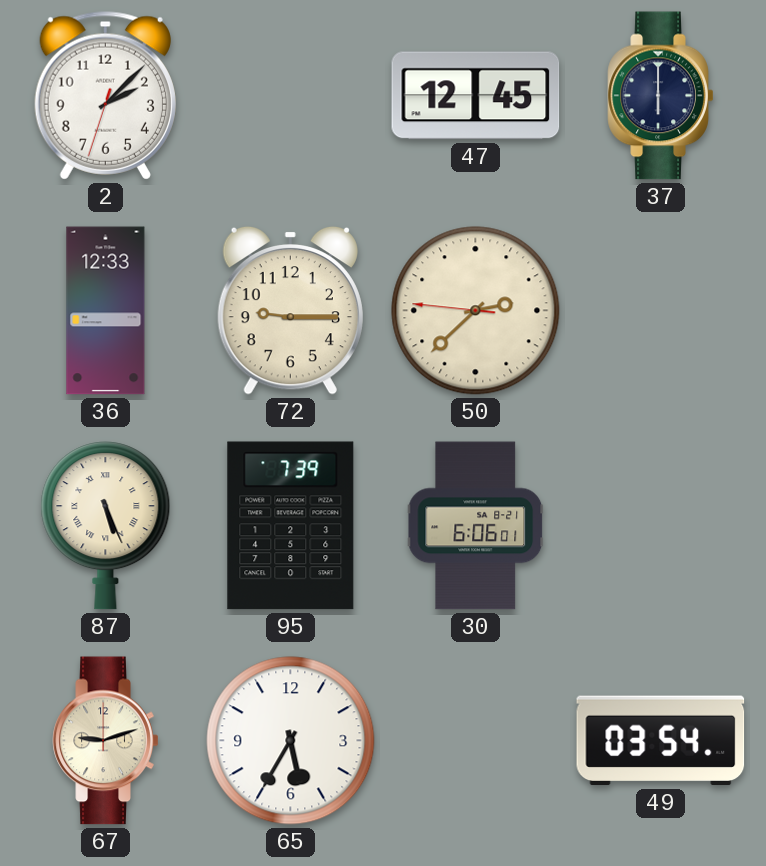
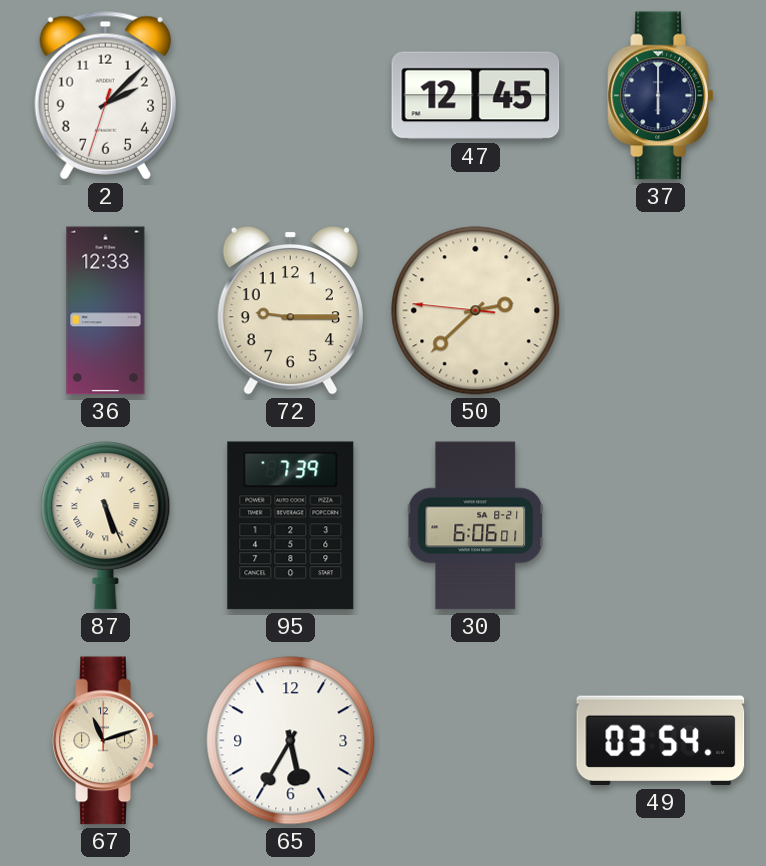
67: 9:12 -> 11:12 (106, 741)
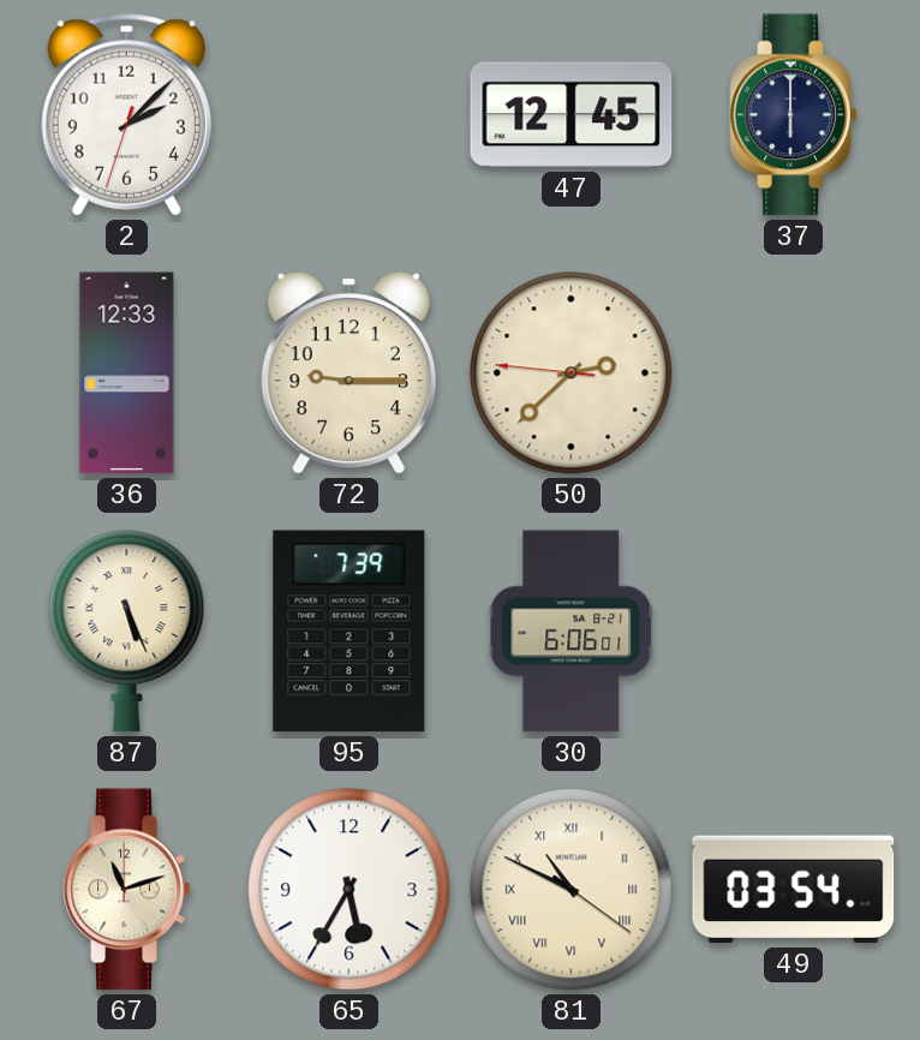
81: none -> 10:49 (572, 890)
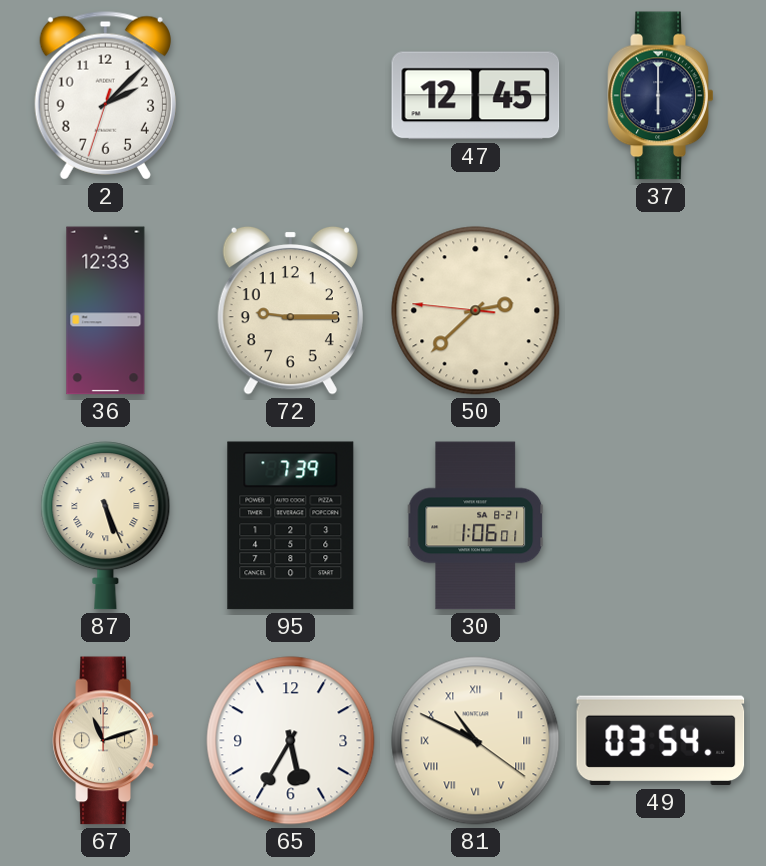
30: 6:06 -> 1:06 (476, 526)
